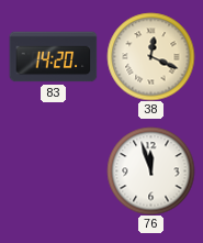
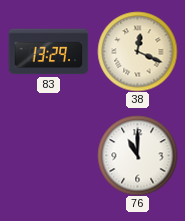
83: 14:20 -> 13:29 (48, 52)
76: 11:57 -> 11:00 (137, 155)
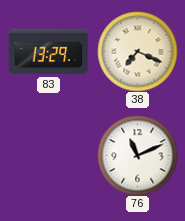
38: 12:19 -> 7:19 (137, 51)
76: 11:00 -> 11:11 (137, 155)
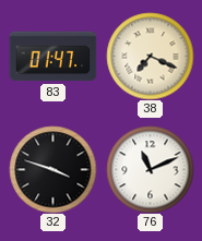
83: 13:29 -> 01:47 (52, 57)
32: none -> 3:48 (52, 169)
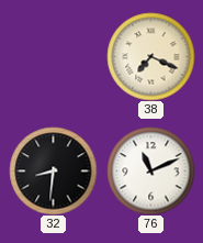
83: 01:47 -> none (52, 57)
32: 3:48 -> 8:31 (53, 170)
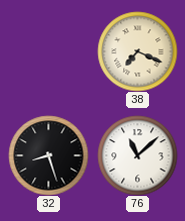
32: 8:31 -> 8:27 (48, 155)
76: 11:11 -> 11:08 (137, 155)
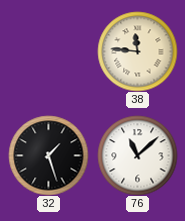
38: 7:19 -> 11:46 (137, 51)
32: 8:27 -> 1:27 (48, 155)
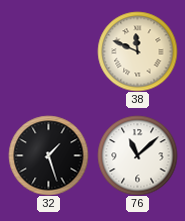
38: 11:46 -> 11:49 (137, 51)
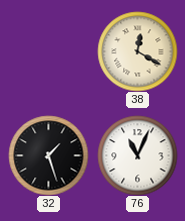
38: 11:49 -> 12:20 (137, 51)
76: 11:08 -> 11:04 (137, 155)
